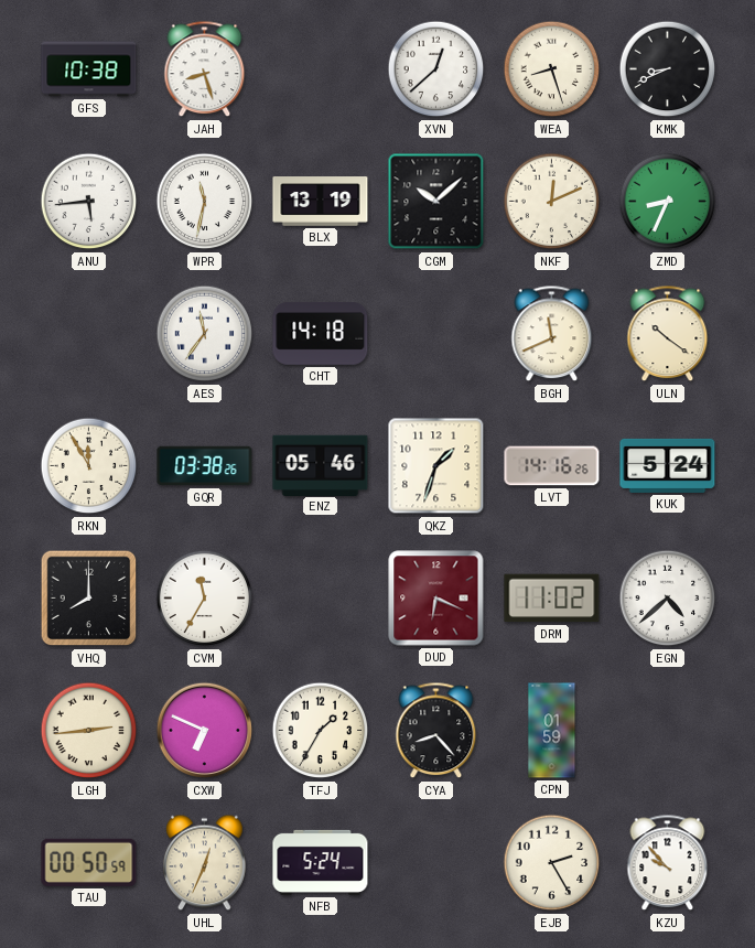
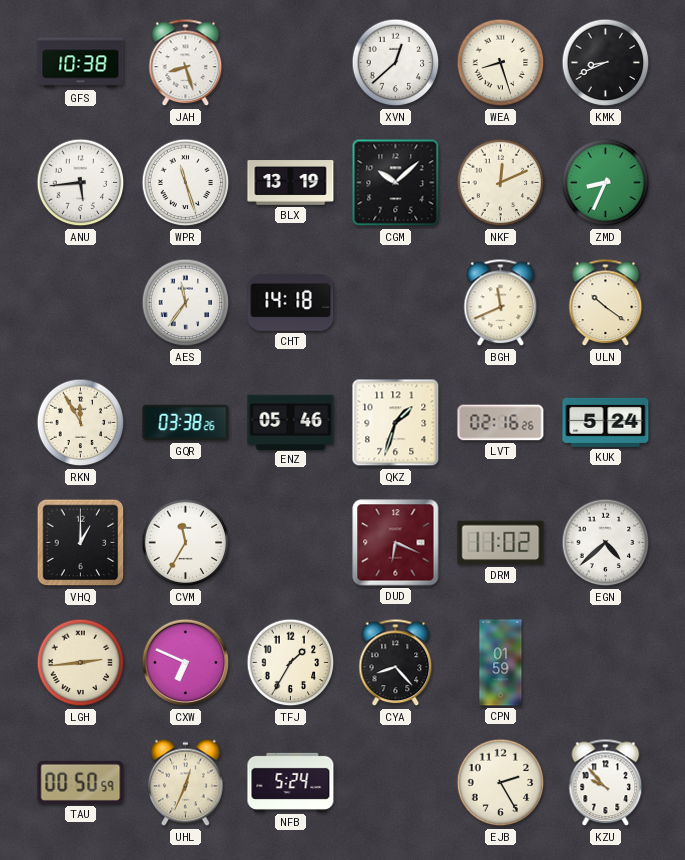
WPR: 11:32 -> 11:27 (186, 183)
LVT: 14:16 -> 02:16 (501, 423)
VHQ: 8:00 -> 1:00 (81, 543)
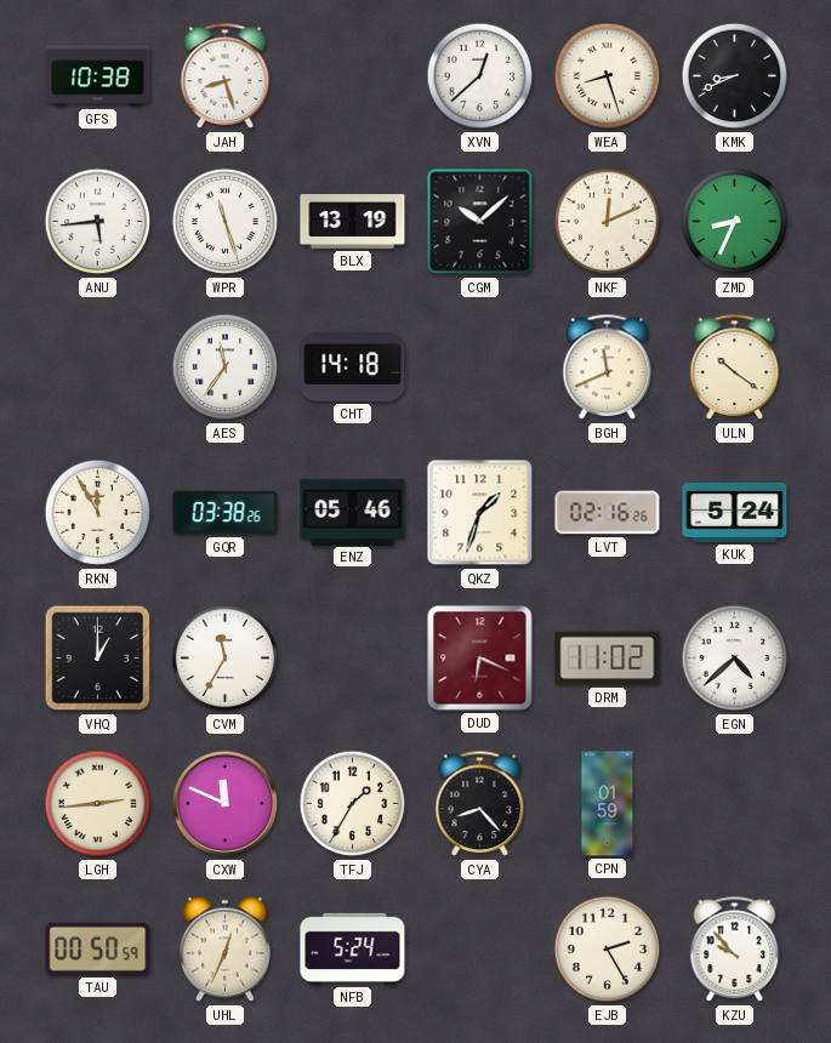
CXW: 6:49 -> 11:49 (226, 804)
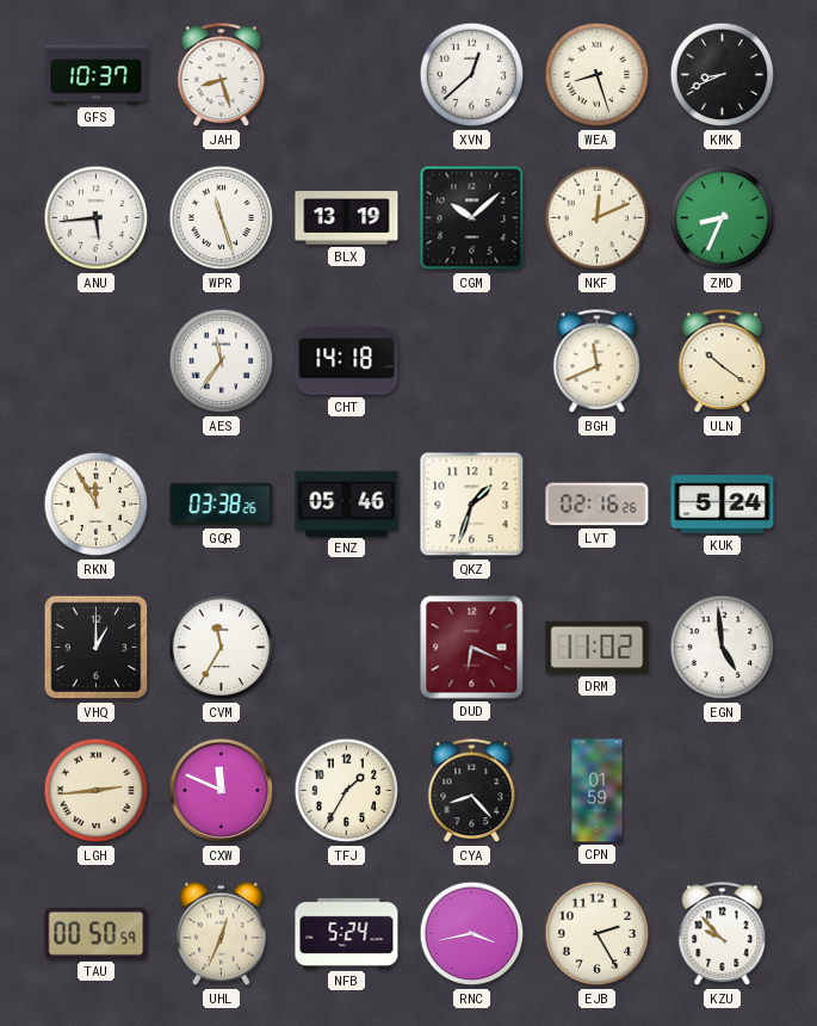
GFS: 10:38 -> 10:37 (97, 75)
EGN: 4:38 -> 4:59 (723, 648)
RNC: none -> 3:43 (472, 934)
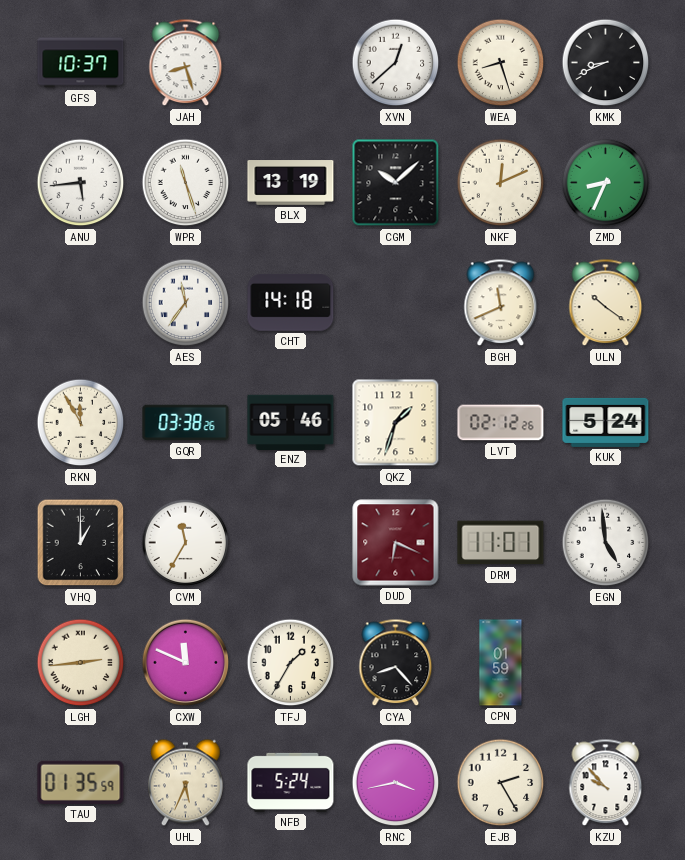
LVT: 02:16 -> 02:12 (501, 423)
DRM: 11:02 -> 11:01 (501, 543)
TAU: 00:50 -> 01:35 (81, 782)
UHL: 12:34 -> 5:34 (186, 783)
